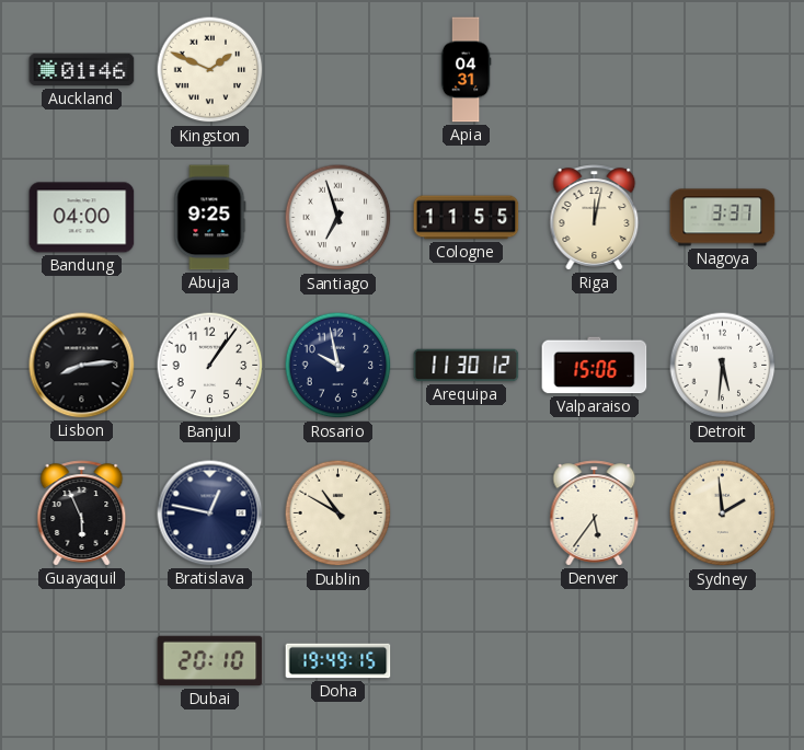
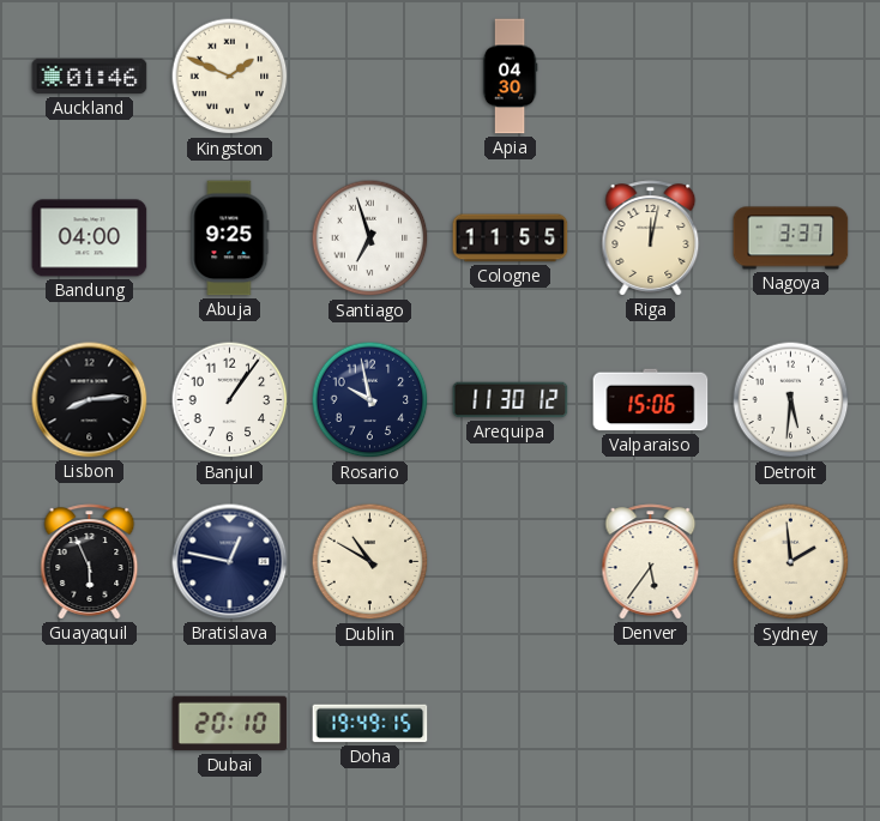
Apia: 04:31 -> 04:30 (510, 77)
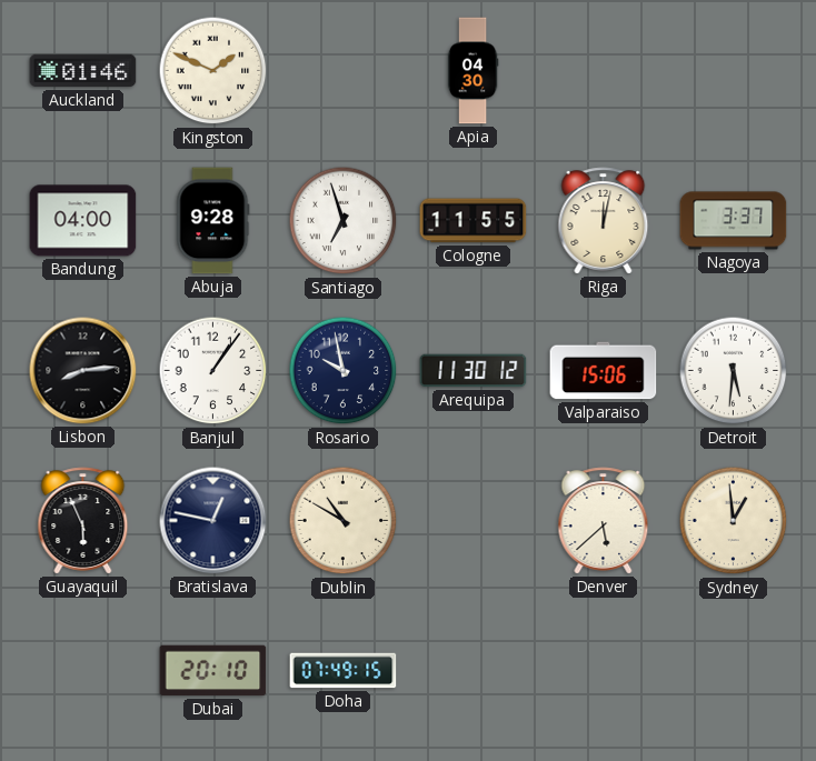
Abuja: 9:25 -> 9:28 (213, 221)
Denver: 5:36 -> 5:38 (604, 521)
Sydney: 1:59 -> 12:59 (734, 521)
Doha: 19:49 -> 07:49 (344, 671)
